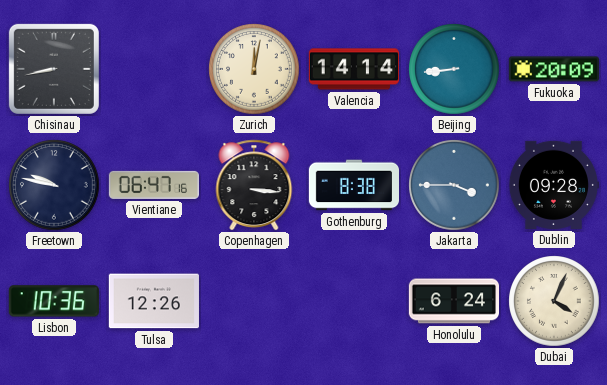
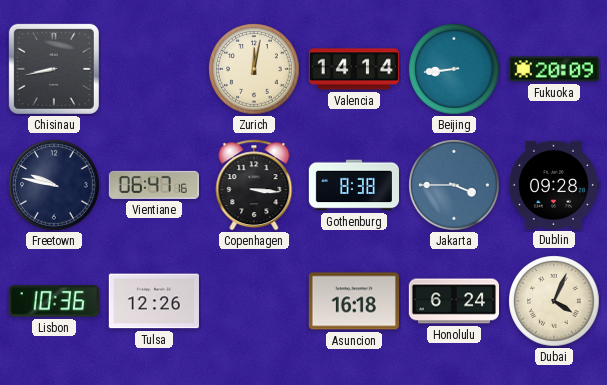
Asuncion: none -> 16:18 (354, 301)
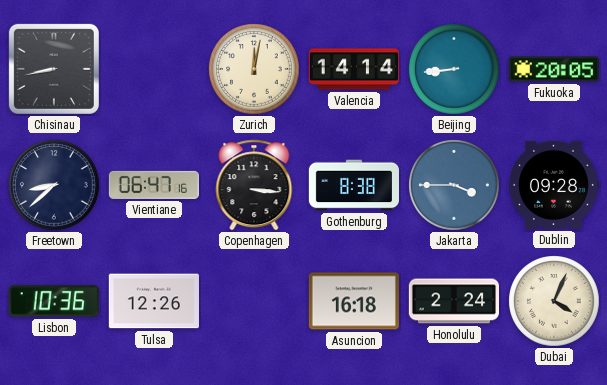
Fukuoka: 20:09 -> 20:05 (554, 69)
Freetown: 9:47 -> 8:38 (54, 185)
Honolulu: 6:24 -> 2:24 (453, 301)
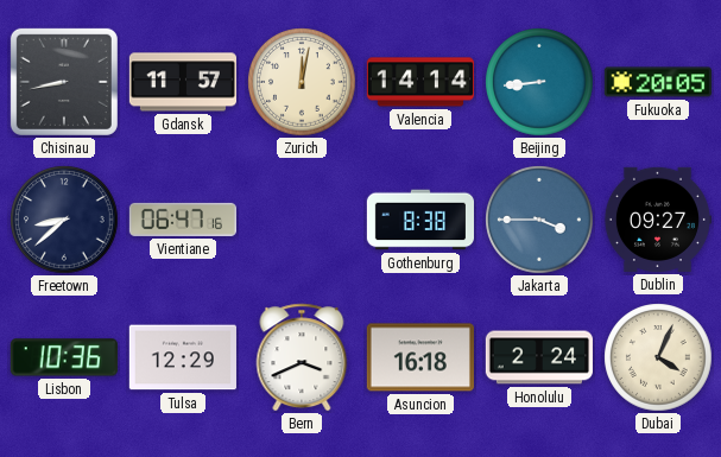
Gdansk: none -> 11:57 (182, 82)
Copenhagen: 3:16 -> none (254, 185)
Dublin: 09:28 -> 09:27 (657, 220)
Tulsa: 12:26 -> 12:29 (183, 357)
Bern: none -> 3:41 (302, 357)
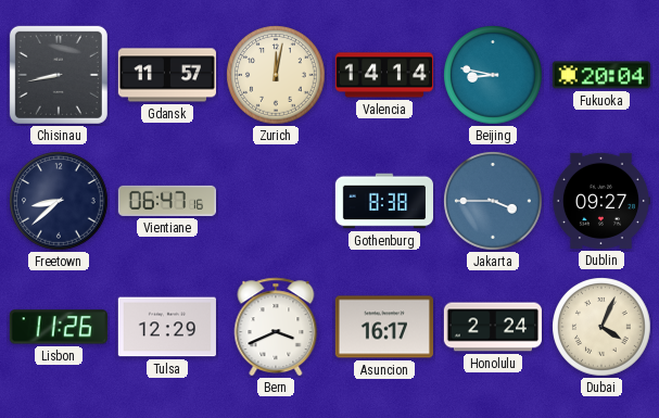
Beijing: 8:44 -> 8:47 (493, 75)
Fukuoka: 20:05 -> 20:04 (601, 75)
Lisbon: 10:36 -> 11:26 (59, 327)
Asuncion: 16:18 -> 16:17 (384, 327)
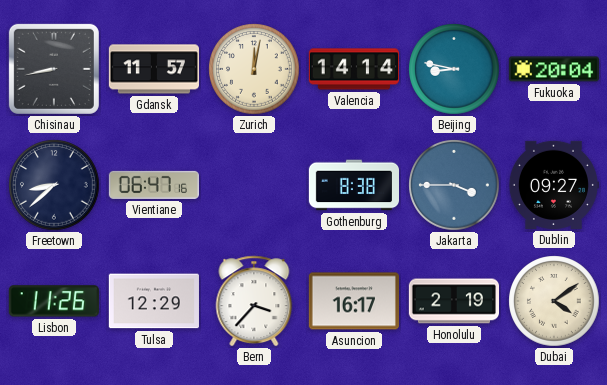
Bern: 3:41 -> 3:37 (254, 301)
Honolulu: 2:24 -> 2:19 (453, 301)
Dubai: 4:04 -> 4:09 (554, 301)
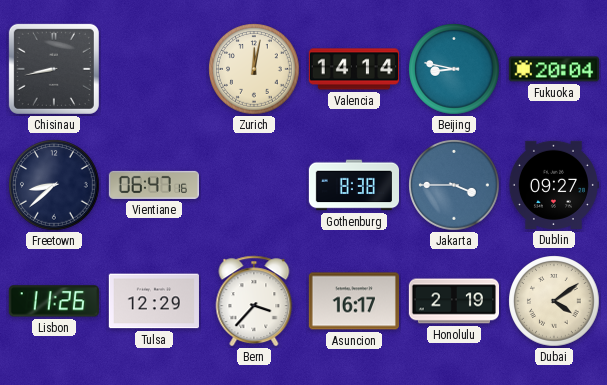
Gdansk: 11:57 -> none (153, 69)
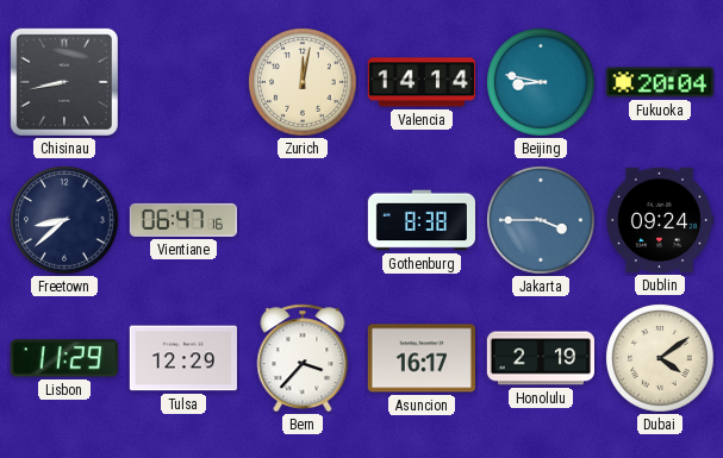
Dublin: 09:27 -> 09:24 (659, 220)
Lisbon: 11:26 -> 11:29 (64, 358)
